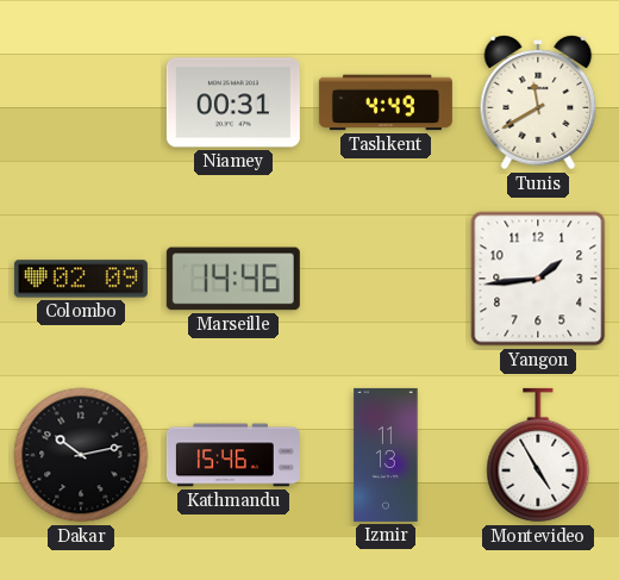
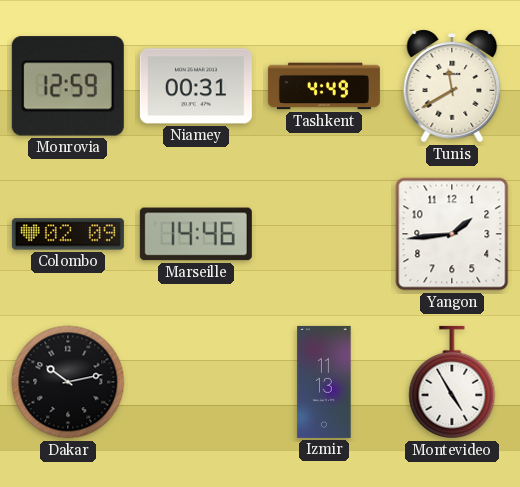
Monrovia: none -> 12:59 (68, 86)
Kathmandu: 15:46 -> none (233, 455)
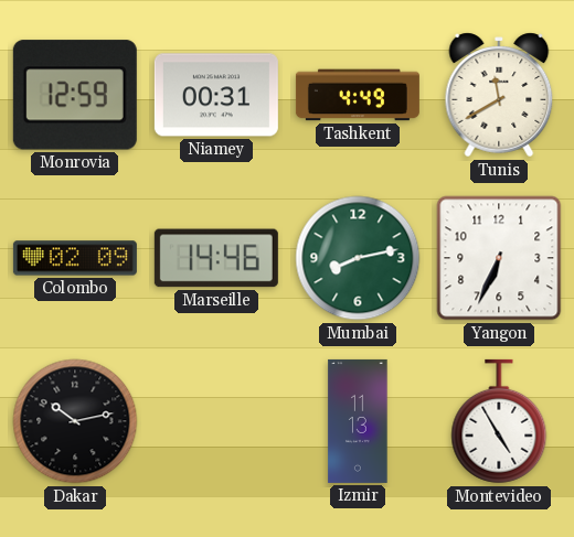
Mumbai: none -> 8:13 (358, 258)
Yangon: 1:44 -> 6:34 (499, 258)
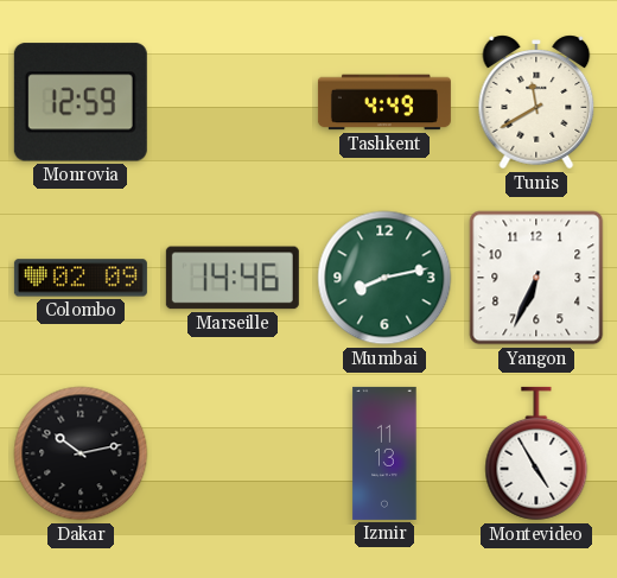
Niamey: 00:31 -> none (216, 95)
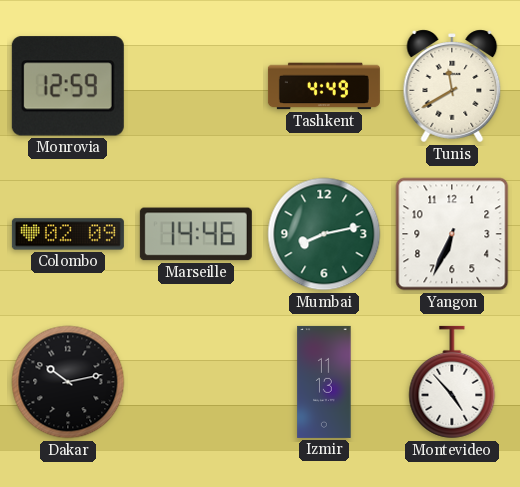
Montevideo: 4:55 -> 4:53 (452, 382)
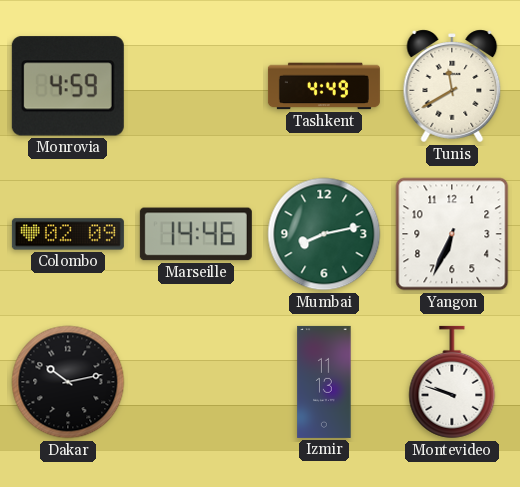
Monrovia: 12:59 -> 4:59 (68, 86)
Montevideo: 4:53 -> 9:48 (452, 382)
